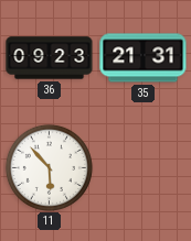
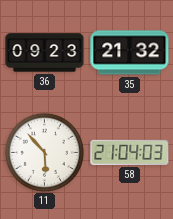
35: 21:31 -> 21:32 (130, 53)
58: none -> 21:04 (130, 152)
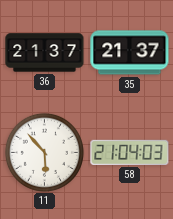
36: 09:23 -> 21:37 (45, 53)
35: 21:32 -> 21:37 (130, 53)
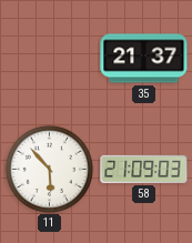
36: 21:37 -> none (45, 53)
58: 21:04 -> 21:09 (144, 169)
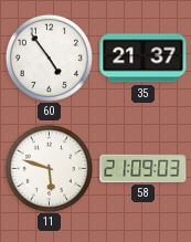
60: none -> 4:54 (49, 57)
11: 5:53 -> 5:48 (49, 168)
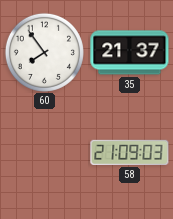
60: 4:54 -> 7:54 (44, 52)
11: 5:48 -> none (49, 168)
